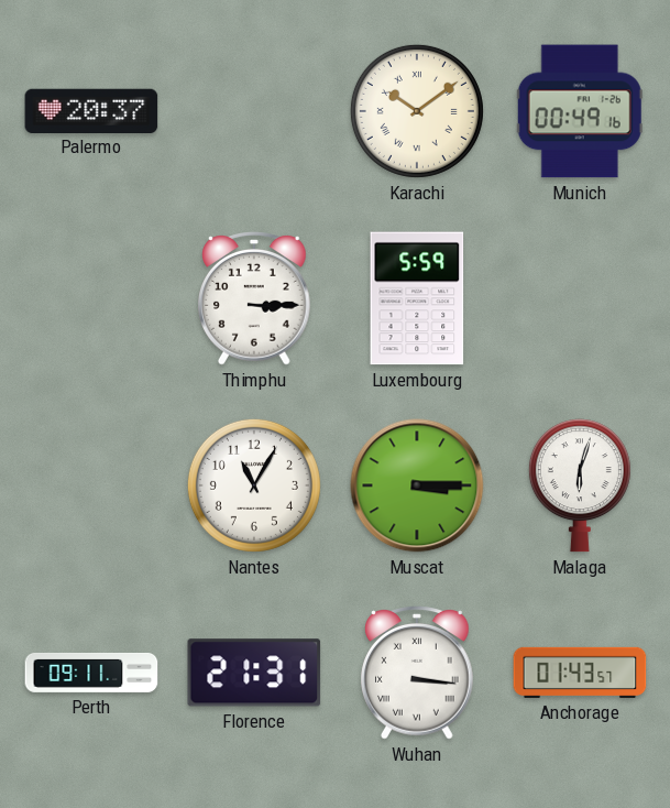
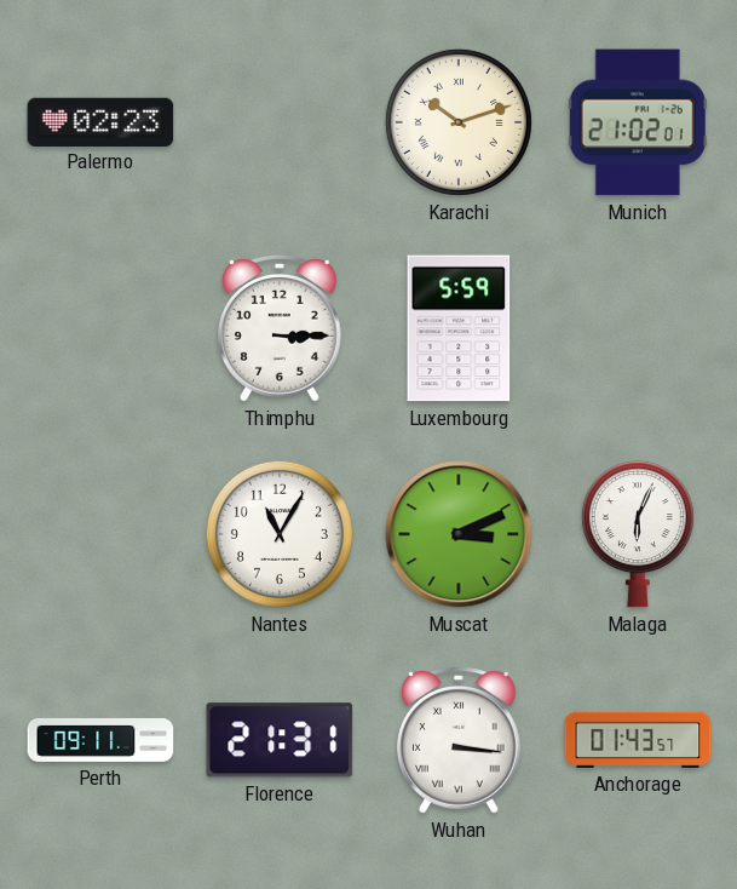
Palermo: 20:37 -> 02:23 (100, 121)
Karachi: 10:09 -> 10:12 (459, 122)
Munich: 00:49 -> 21:02 (638, 122)
Muscat: 3:15 -> 3:11 (459, 534)
Malaga: 6:03 -> 6:04 (638, 534)
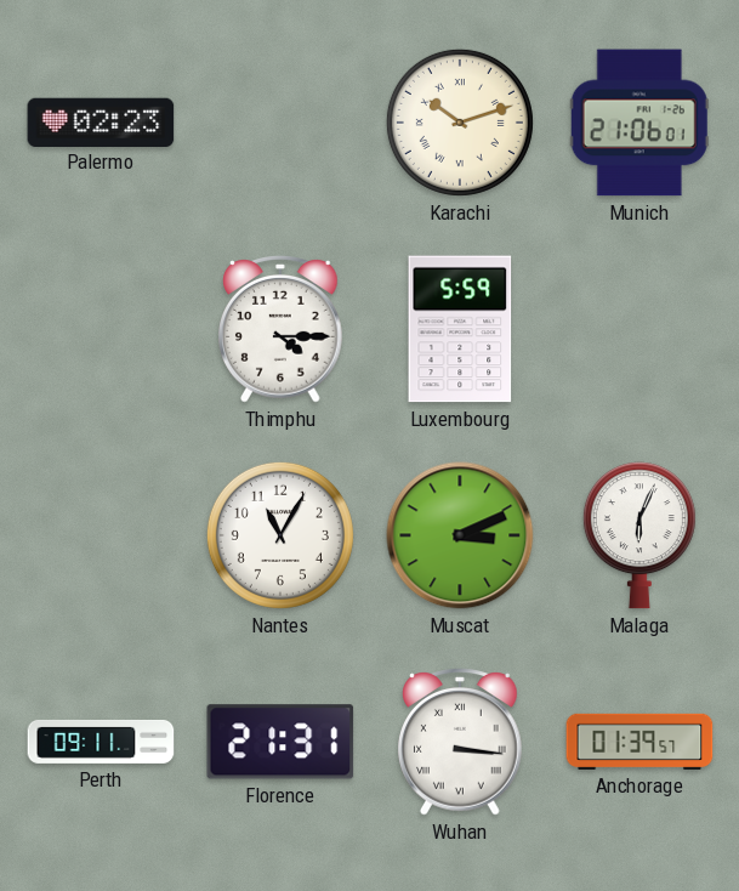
Munich: 21:02 -> 21:06 (639, 123)
Thimphu: 3:15 -> 4:15 (282, 329)
Anchorage: 01:43 -> 01:39 (639, 742)
